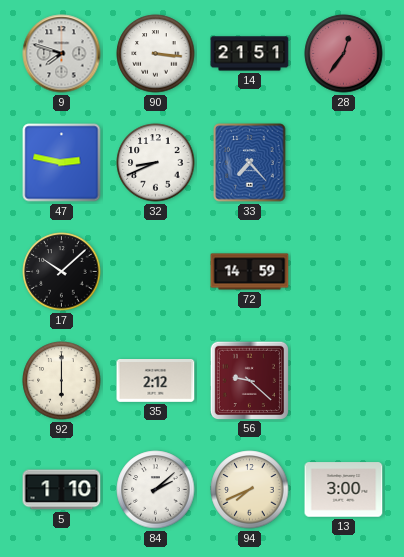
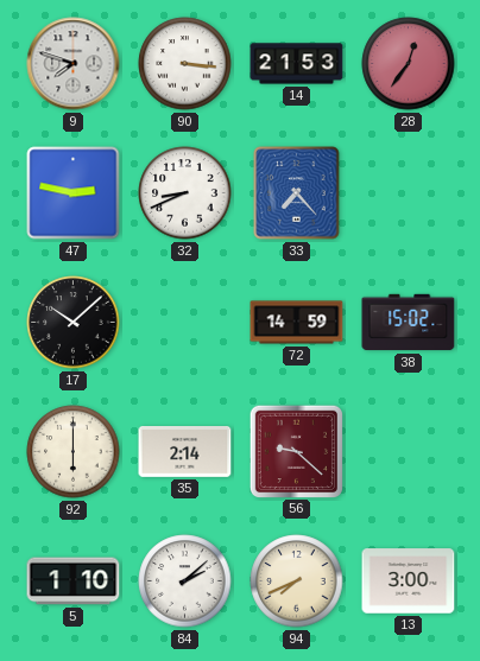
14: 21:51 -> 21:53 (297, 64)
38: none -> 15:02 (409, 323)
35: 2:12 -> 2:14 (185, 452)
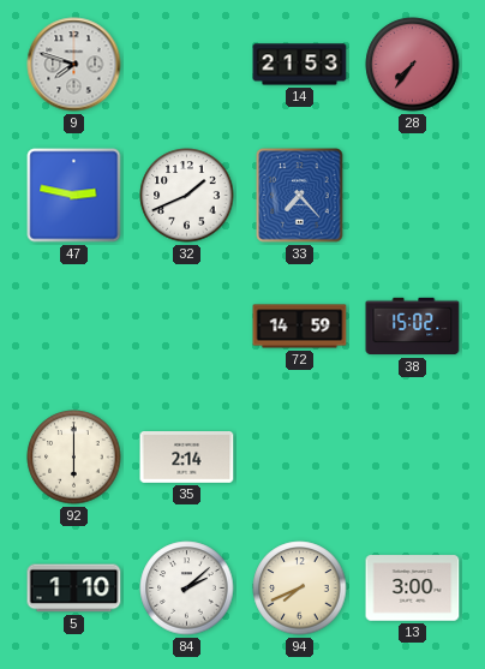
90: 3:16 -> none (185, 64)
28: 12:36 -> 7:36 (413, 65)
32: 8:41 -> 1:41 (187, 196)
17: 10:08 -> none (74, 323)
56: 9:22 -> none (296, 451)
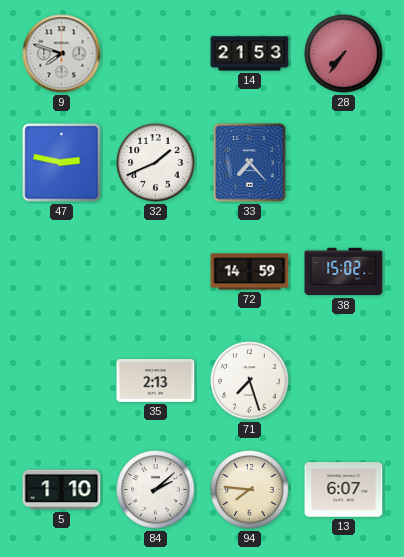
92: 6:00 -> none (74, 458)
35: 2:14 -> 2:13 (156, 381)
71: none -> 7:27 (250, 381)
94: 7:41 -> 7:46 (250, 490)
13: 3:00 -> 6:07 (344, 490)
